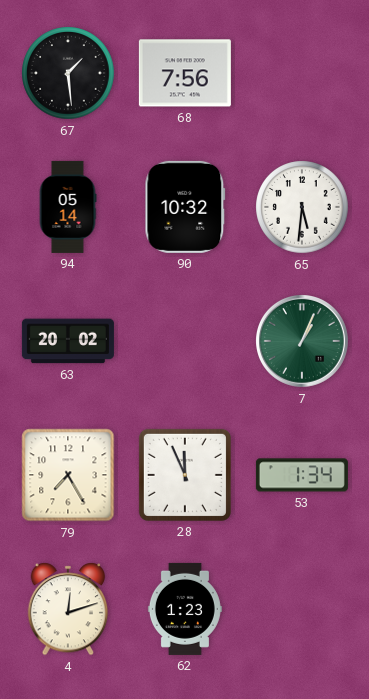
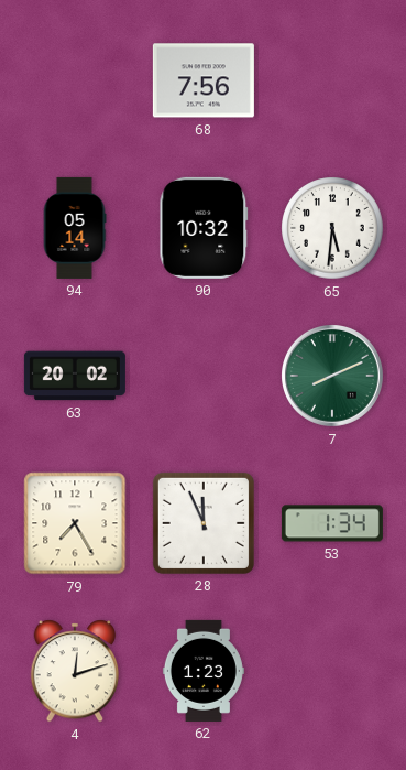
67: 1:29 -> none (68, 73)
7: 1:04 -> 8:11 (333, 377)
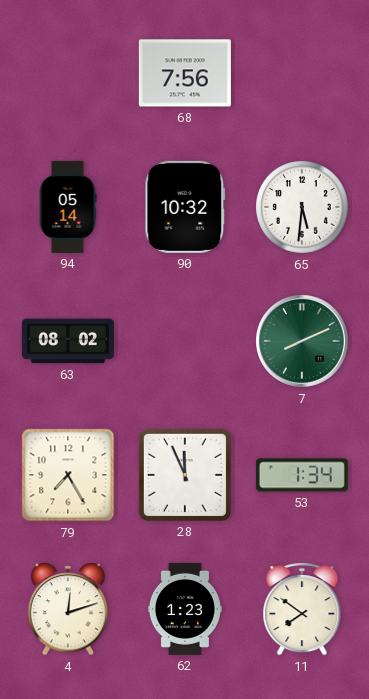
63: 20:02 -> 08:02 (68, 341)
11: none -> 7:51 (302, 609)
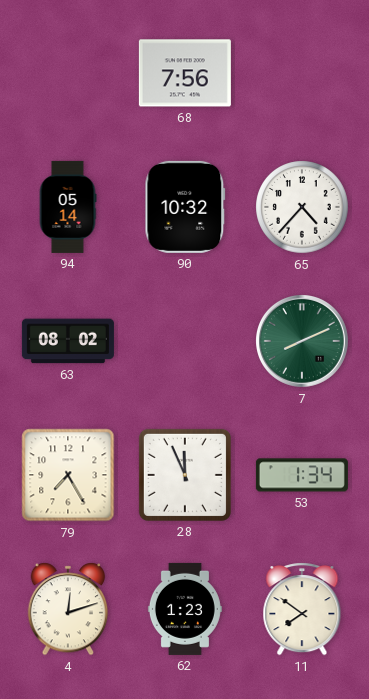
65: 5:31 -> 4:37 (302, 207)
